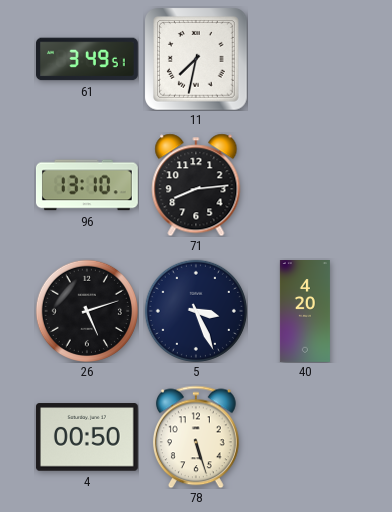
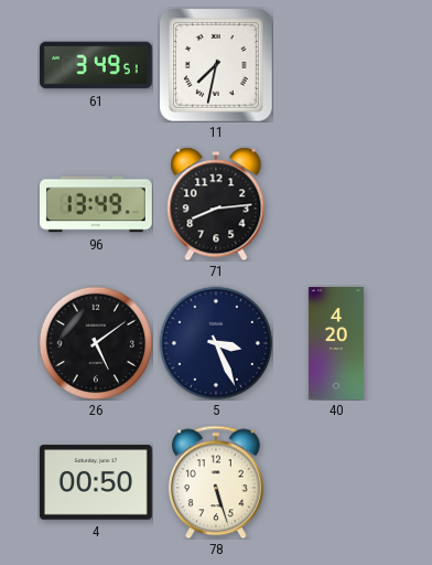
96: 13:10 -> 13:49 (96, 204)
26: 5:12 -> 5:09 (96, 343)
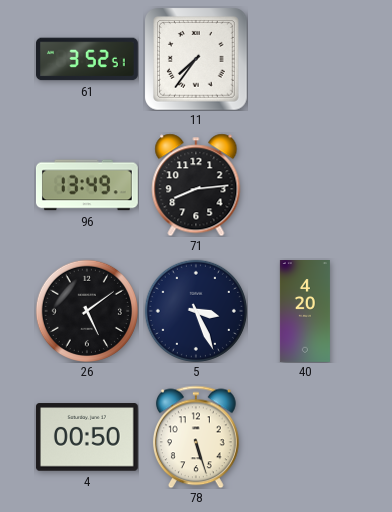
61: 3:49 -> 3:52 (88, 59)
11: 7:32 -> 7:36 (196, 59)
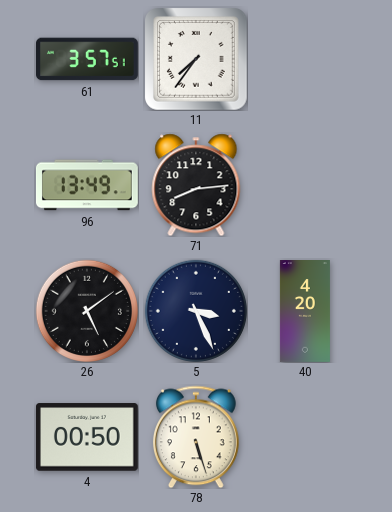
61: 3:52 -> 3:57 (88, 59)
